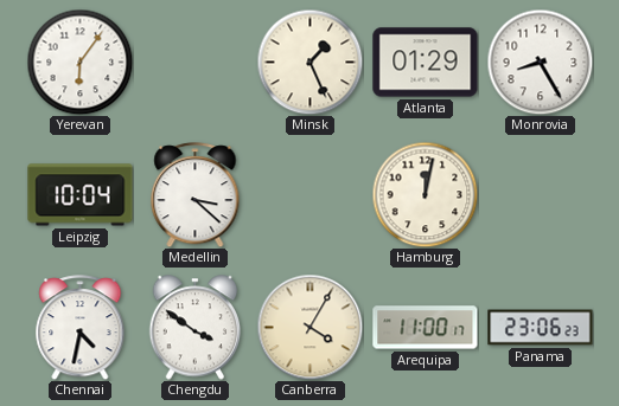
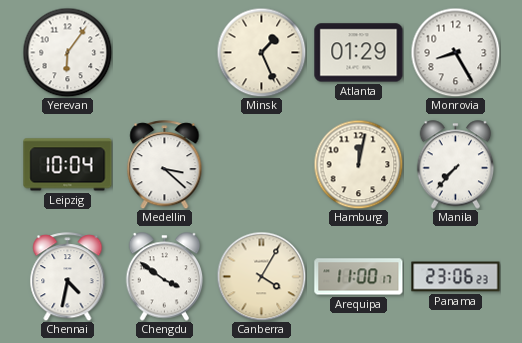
Manila: none -> 7:37 (456, 165)
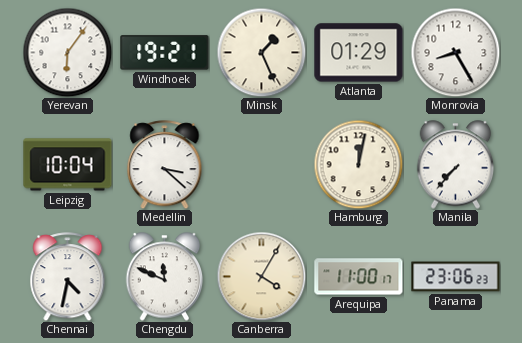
Windhoek: none -> 19:21 (165, 53)
Chengdu: 3:51 -> 11:49 (165, 277)
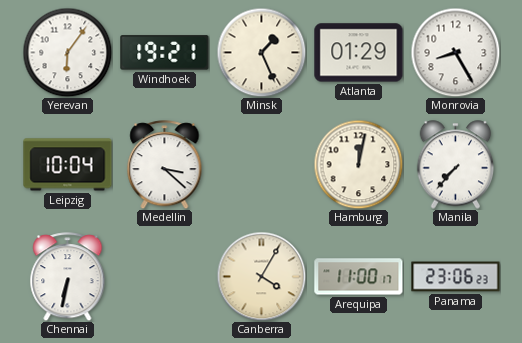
Chennai: 4:32 -> 6:32 (68, 277)
Chengdu: 11:49 -> none (165, 277)
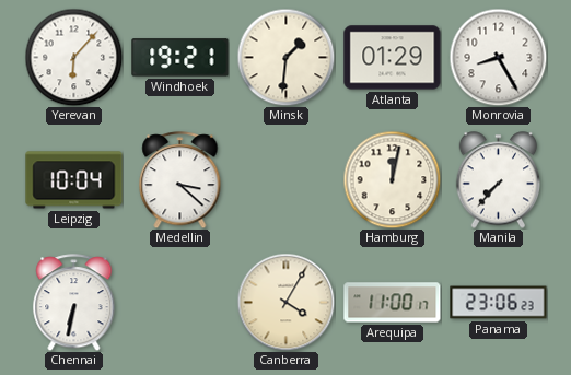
Yerevan: 6:06 -> 6:07 (73, 57)
Minsk: 1:26 -> 1:31 (285, 57)
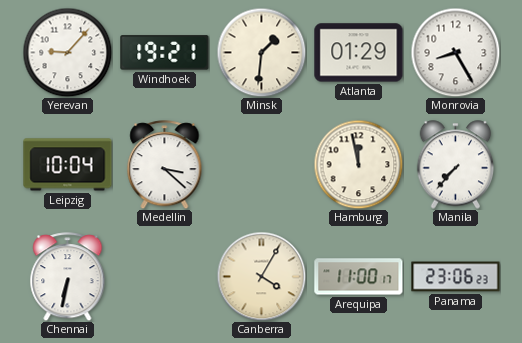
Yerevan: 6:07 -> 9:07 (67, 52)
Hamburg: 12:02 -> 11:58 (358, 164)
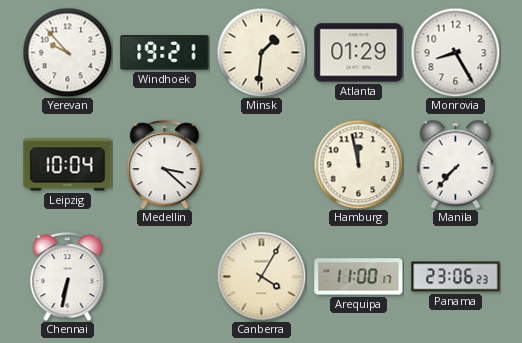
Yerevan: 9:07 -> 9:53 (67, 52)
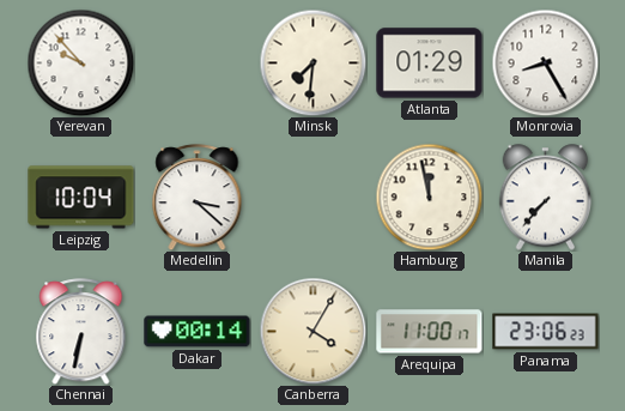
Windhoek: 19:21 -> none (165, 53)
Minsk: 1:31 -> 7:31 (313, 62)
Dakar: none -> 00:14 (198, 332)
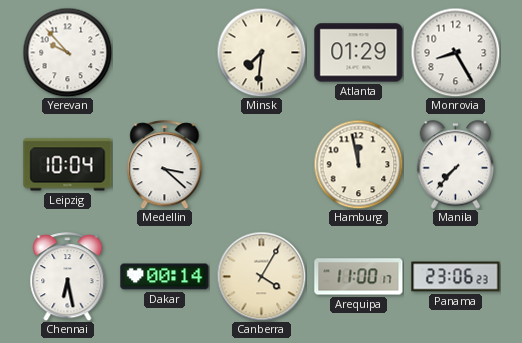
Chennai: 6:32 -> 6:28 (68, 277)
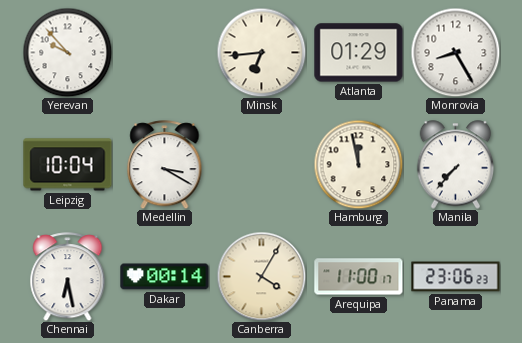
Minsk: 7:31 -> 6:44 (261, 52)
Medellin: 3:22 -> 3:20 (165, 165)
